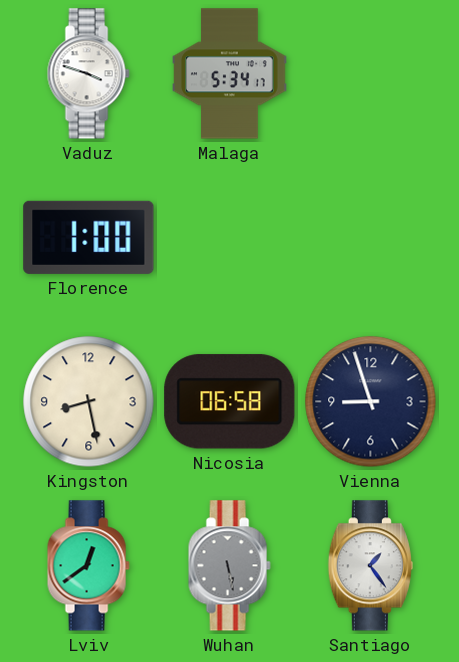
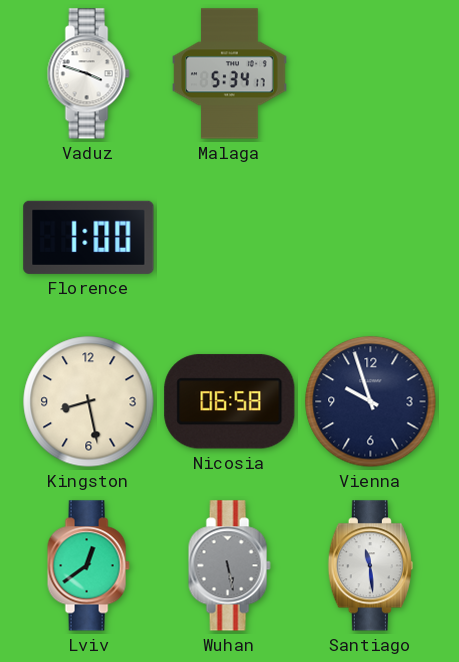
Vienna: 8:57 -> 9:57 (371, 402)
Santiago: 1:24 -> 11:29 (370, 566)
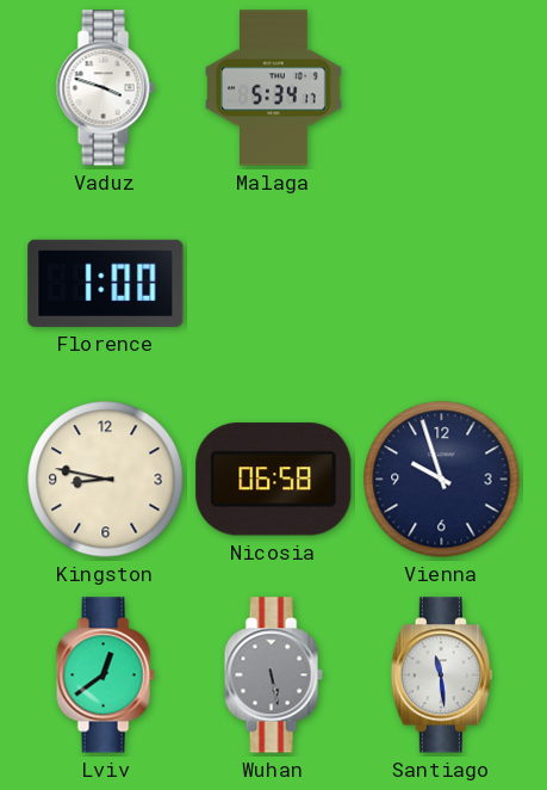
Kingston: 8:28 -> 8:47 (106, 480)
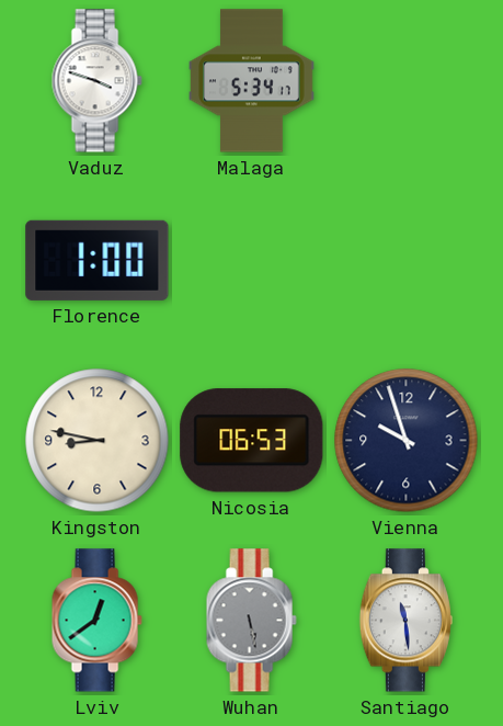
Nicosia: 06:58 -> 06:53 (252, 441)
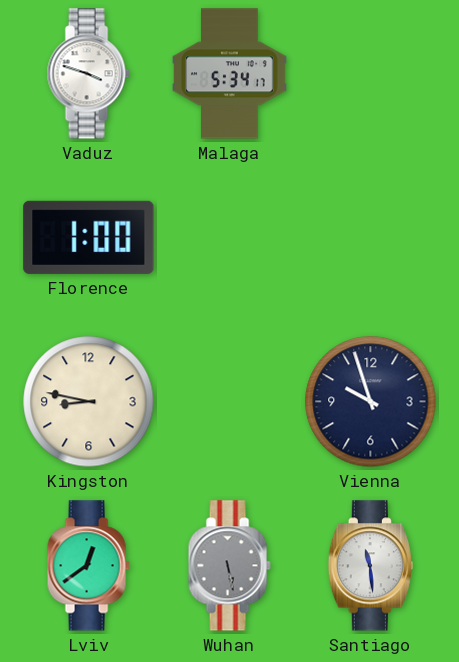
Nicosia: 06:53 -> none (252, 441)
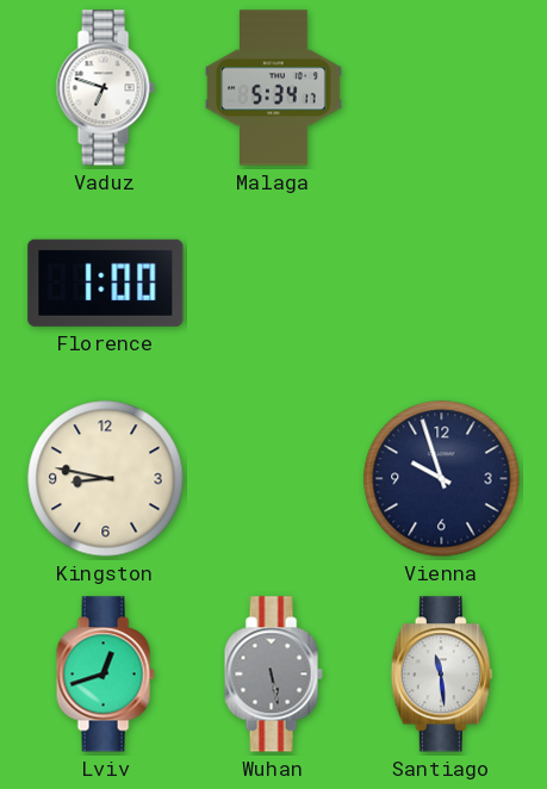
Vaduz: 3:48 -> 6:48 (105, 88)
Lviv: 12:39 -> 12:42 (105, 675)
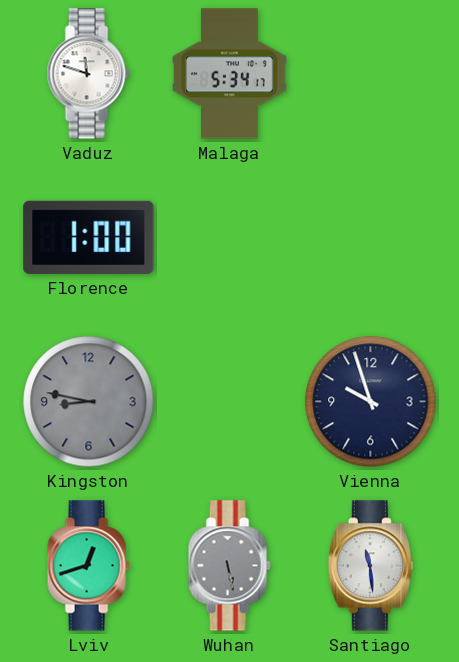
Vaduz: 6:48 -> 11:48 (88, 74)
Kingston dial: cream -> grey (89, 402)
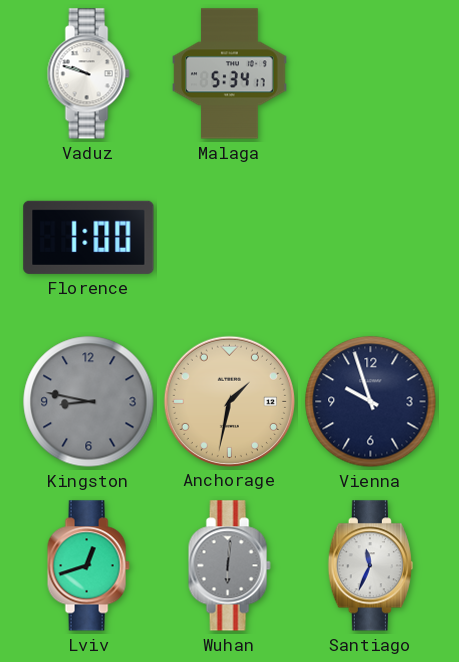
Vaduz: 11:48 -> 9:48 (88, 74)
Anchorage: none -> 1:32 (229, 401)
Wuhan: 5:28 -> 6:01 (229, 566)
Santiago: 11:29 -> 11:34 (370, 566)
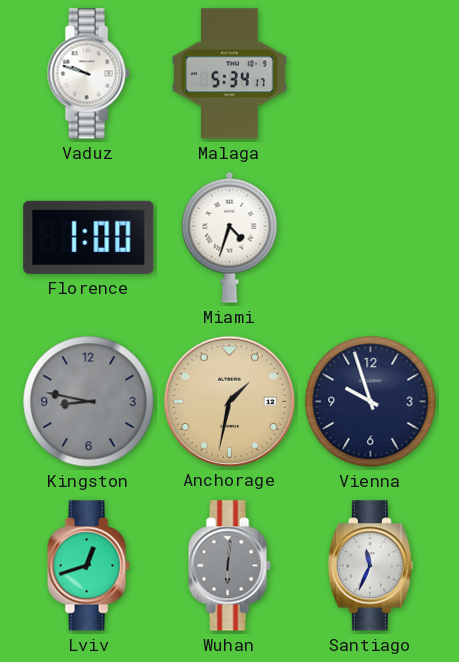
Miami: none -> 4:33 (230, 237)
